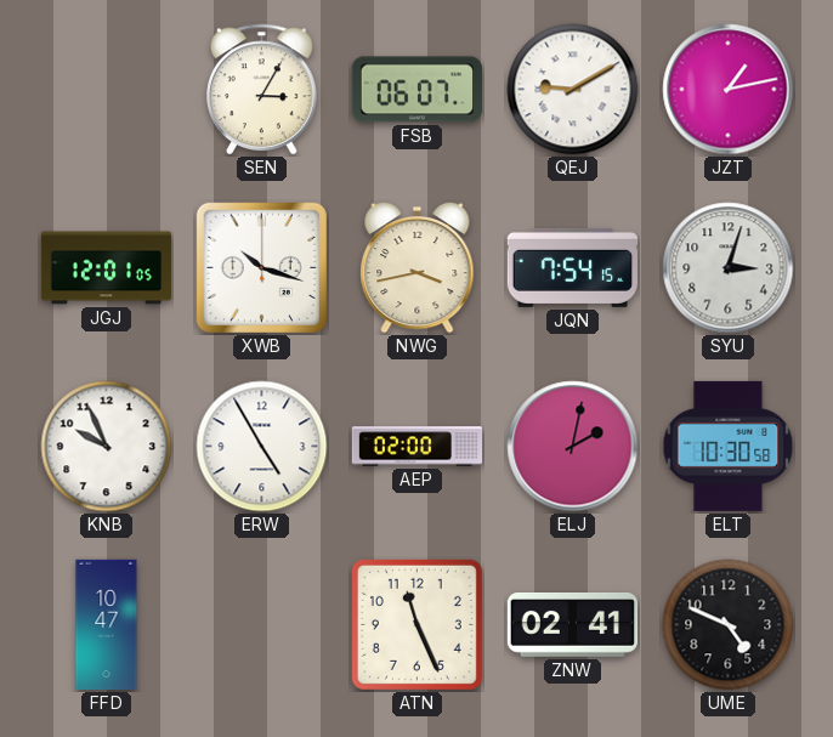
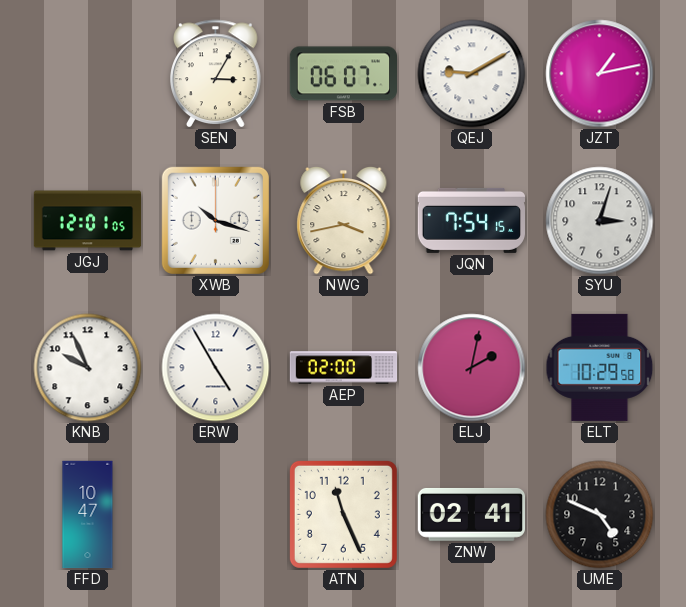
ELT: 10:30 -> 10:29 (600, 367)
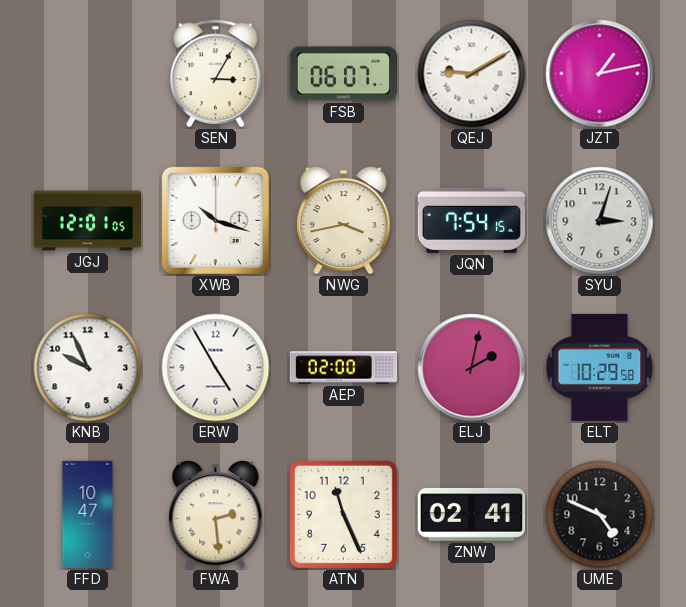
FWA: none -> 2:29 (216, 514)
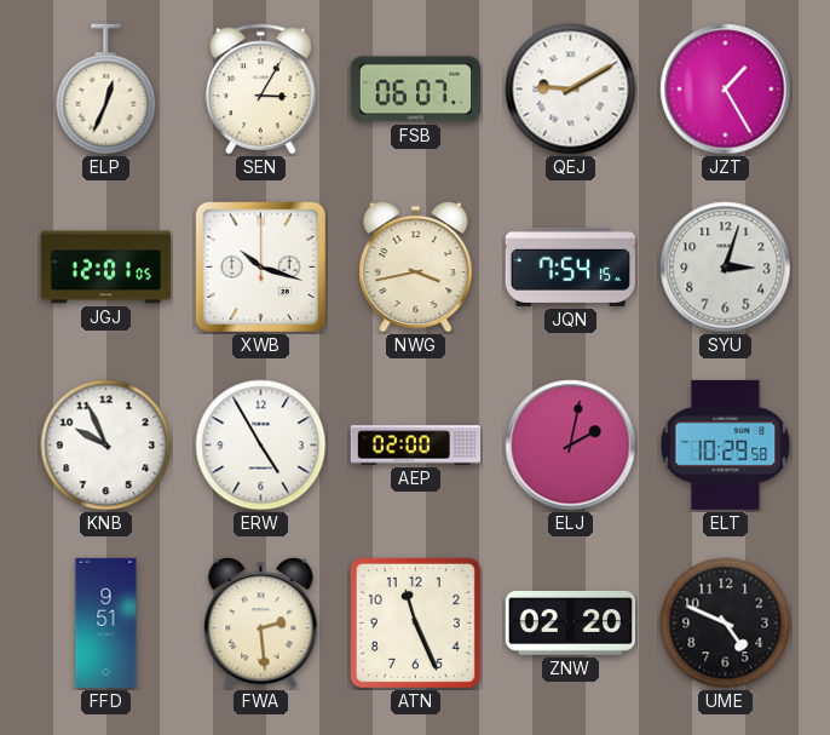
ELP: none -> 12:34 (106, 90)
JZT: 1:13 -> 1:25 (726, 90)
FFD: 10:47 -> 9:51 (106, 624)
ZNW: 02:41 -> 02:20 (570, 624)
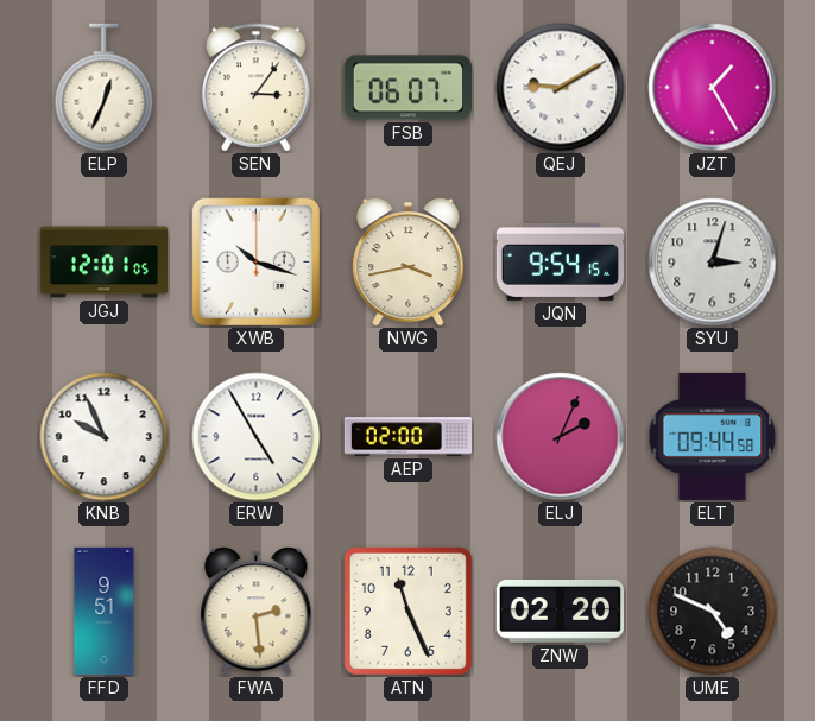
SEN: 3:05 -> 3:06 (257, 88)
JQN: 7:54 -> 9:54 (561, 261)
ELJ: 2:02 -> 2:04 (561, 437)
ELT: 10:29 -> 09:44 (713, 436)
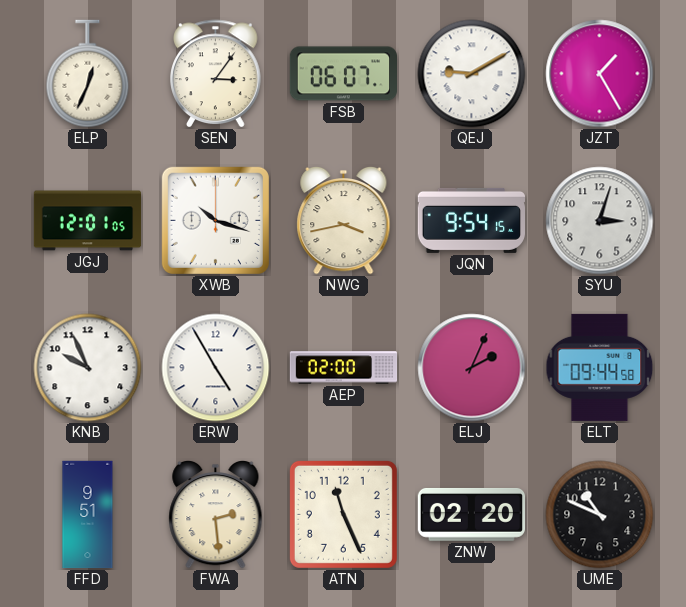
UME: 4:49 -> 10:49 (600, 515)
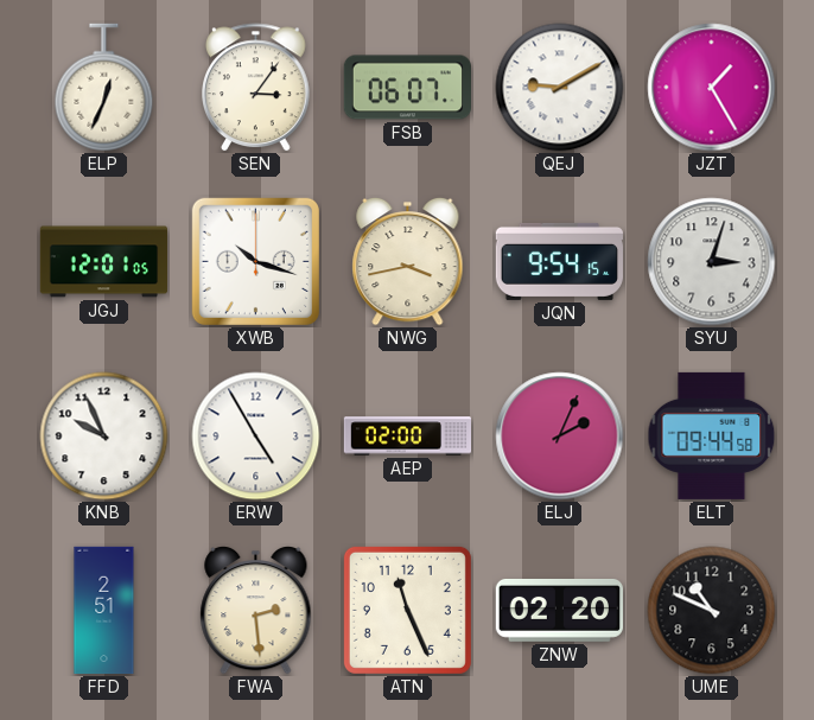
FFD: 9:51 -> 2:51 (104, 611)
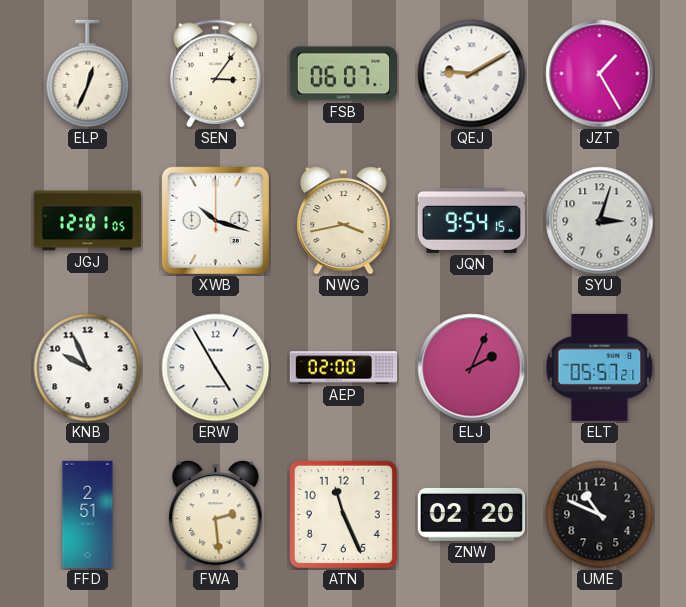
ELT: 09:44 -> 05:57 (600, 367)
